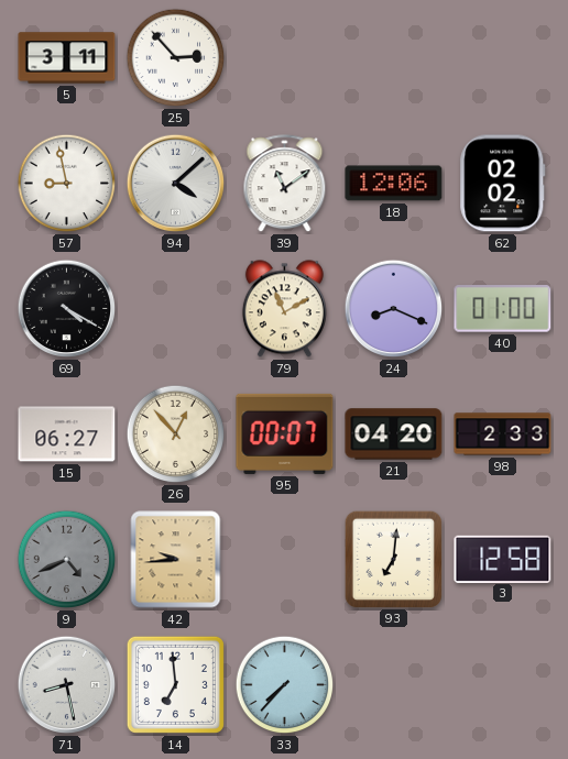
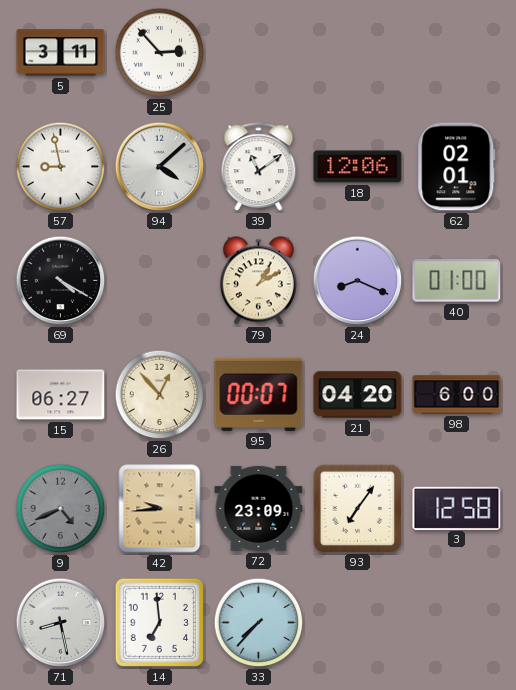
62: 02:02 -> 02:01 (457, 167)
79: 11:10 -> 1:10 (258, 281)
98: 2:33 -> 6:00 (457, 395)
72: none -> 23:09 (259, 508)
93: 7:01 -> 7:06 (357, 508)
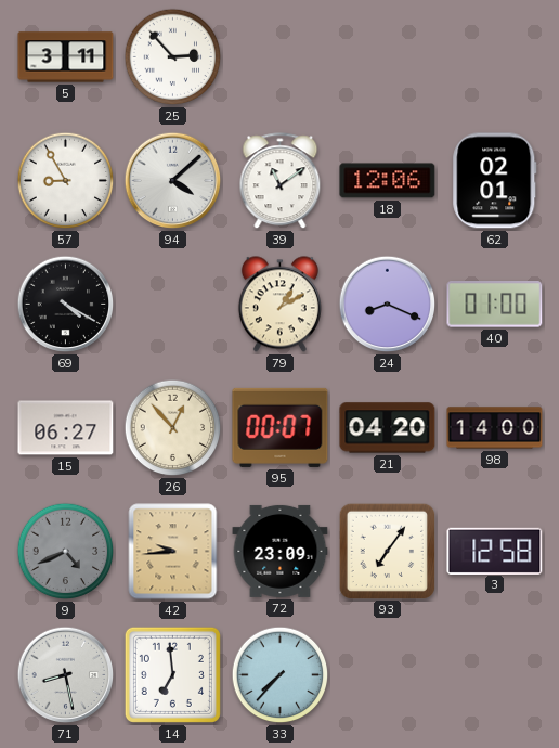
57: 8:58 -> 8:55 (66, 181)
98: 6:00 -> 14:00 (495, 428)
